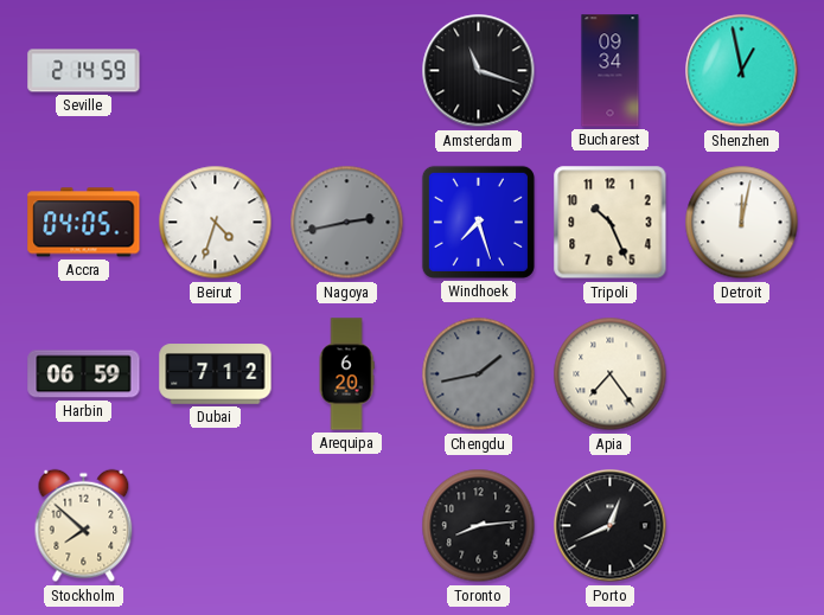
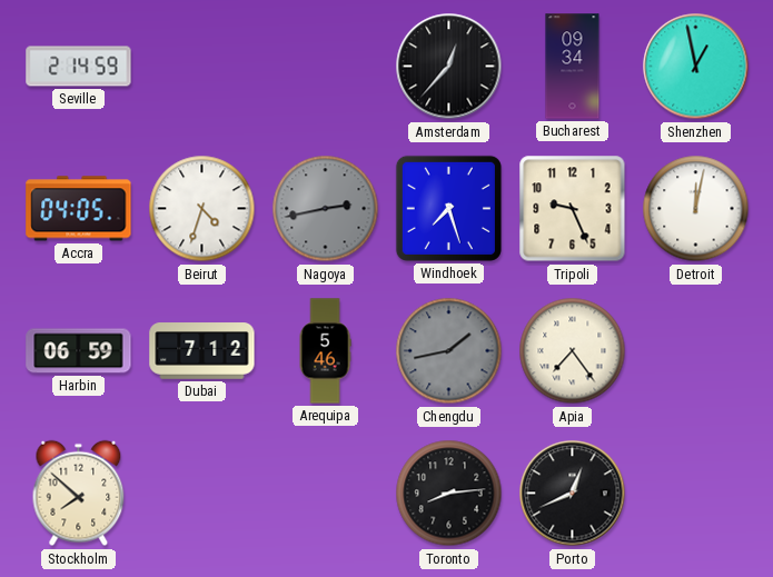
Amsterdam: 11:18 -> 12:37 (449, 67)
Tripoli: 10:26 -> 9:26 (573, 209)
Arequipa: 6:20 -> 5:46 (325, 351)
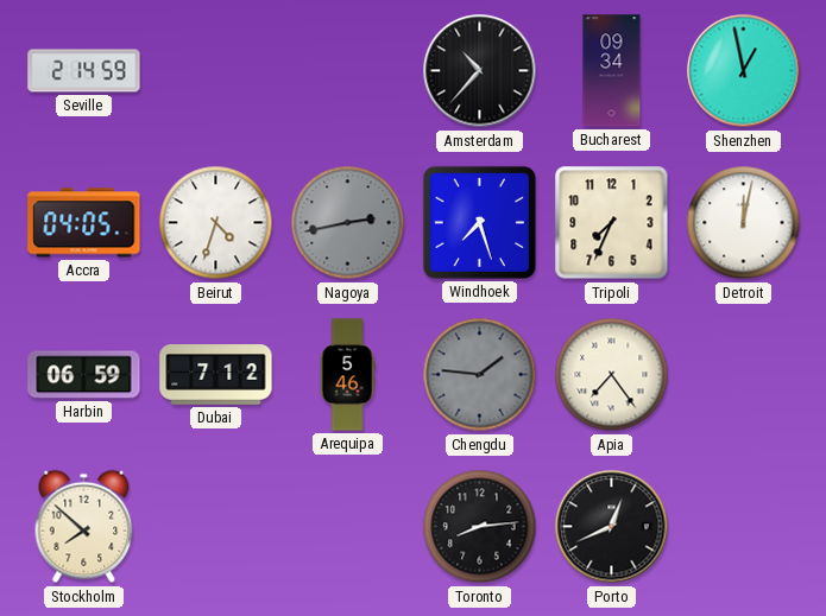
Amsterdam: 12:37 -> 10:37 (480, 71)
Tripoli: 9:26 -> 7:34 (612, 223)
Chengdu: 1:43 -> 1:46 (480, 375)
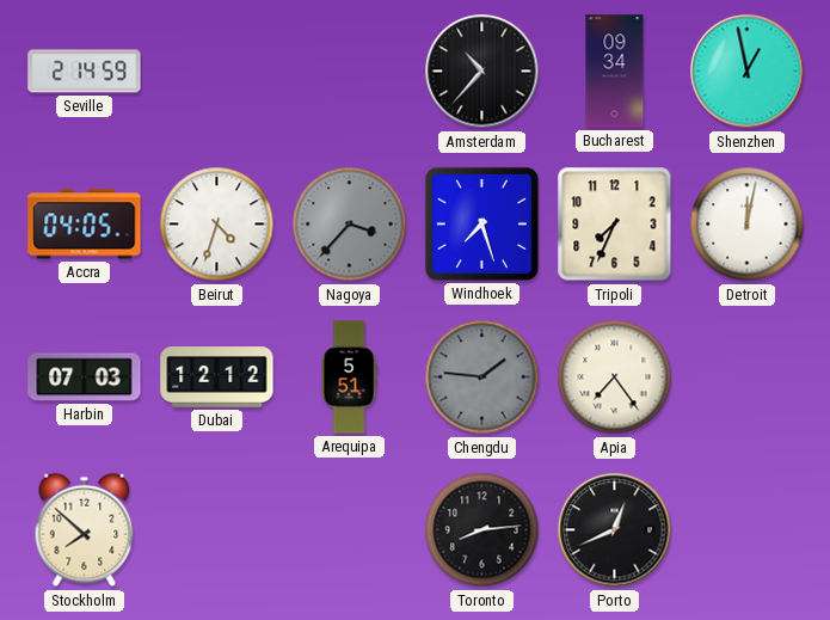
Nagoya: 2:43 -> 3:37 (350, 225)
Harbin: 06:59 -> 07:03 (85, 377)
Dubai: 7:12 -> 12:12 (217, 377)
Arequipa: 5:46 -> 5:51 (349, 377)
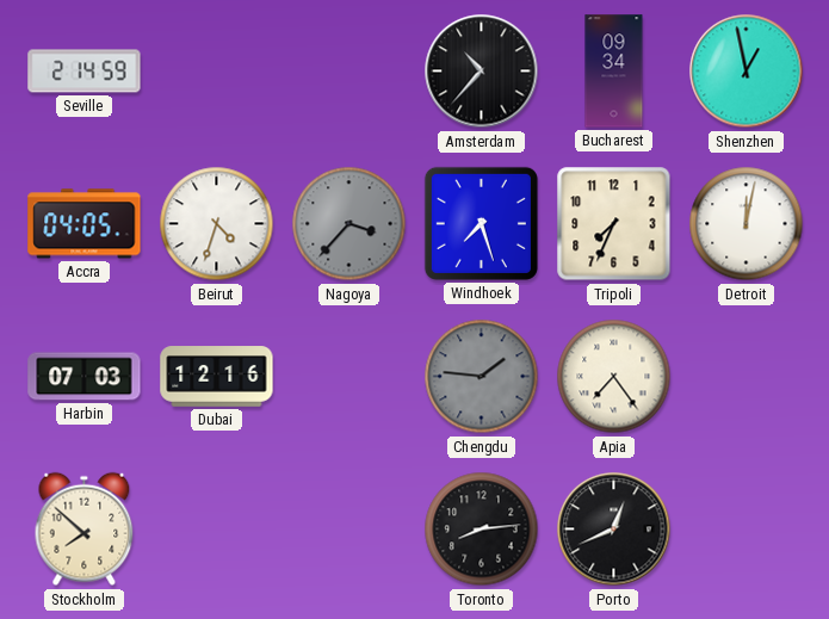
Dubai: 12:12 -> 12:16 (217, 377)
Arequipa: 5:51 -> none (349, 377)
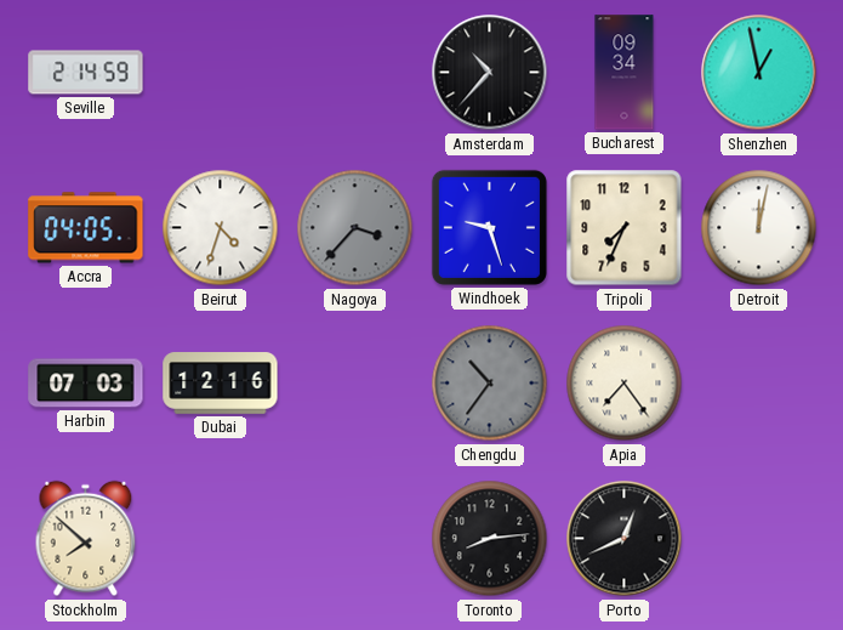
Windhoek: 7:27 -> 9:27 (489, 227)
Chengdu: 1:46 -> 10:36 (490, 384)
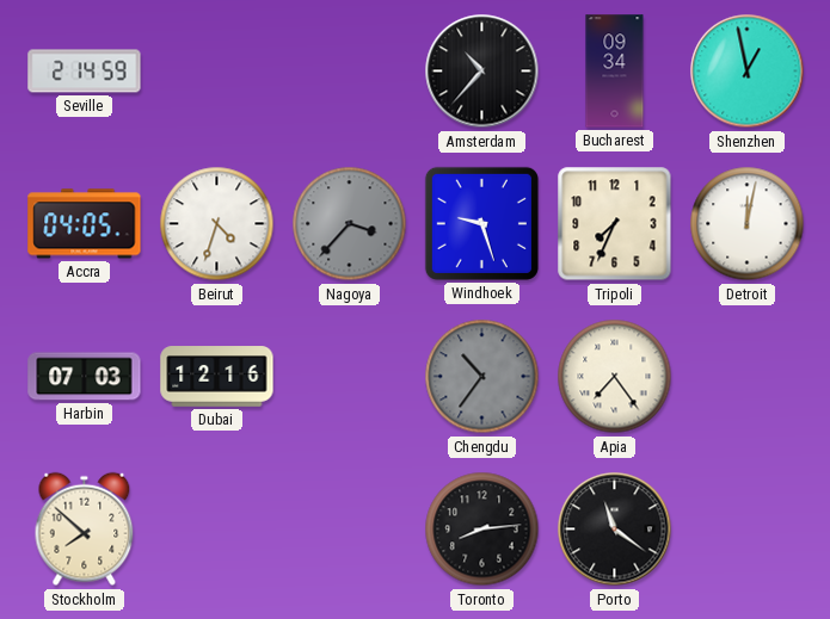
Porto: 12:41 -> 11:21 (615, 530)
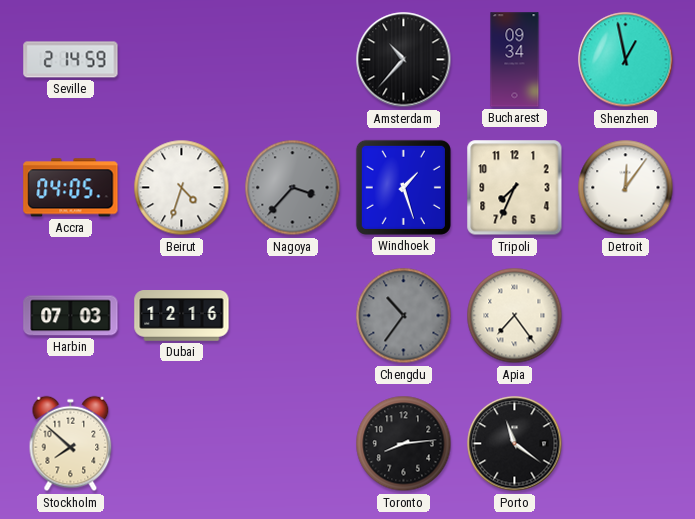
Windhoek: 9:27 -> 1:27 (403, 187)
Detroit: 12:02 -> 12:06 (626, 188)
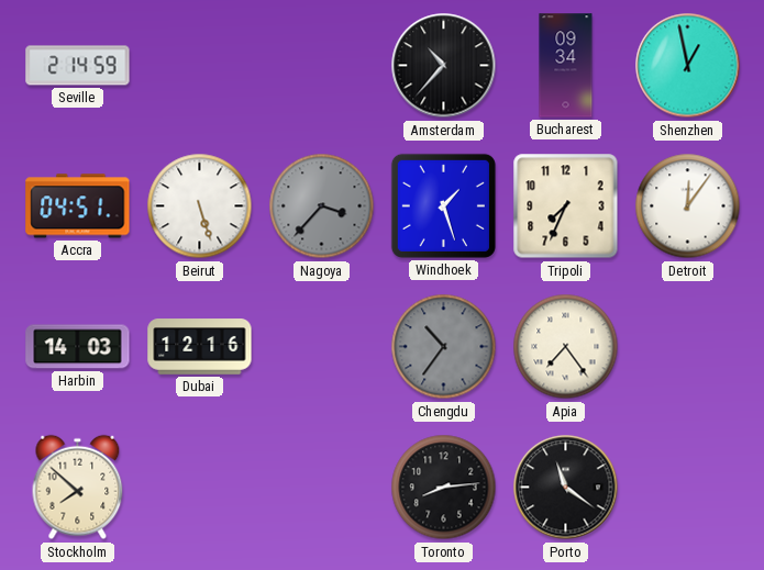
Accra: 04:05 -> 04:51 (78, 206)
Beirut: 4:33 -> 5:27 (200, 206)
Harbin: 07:03 -> 14:03 (78, 347)
